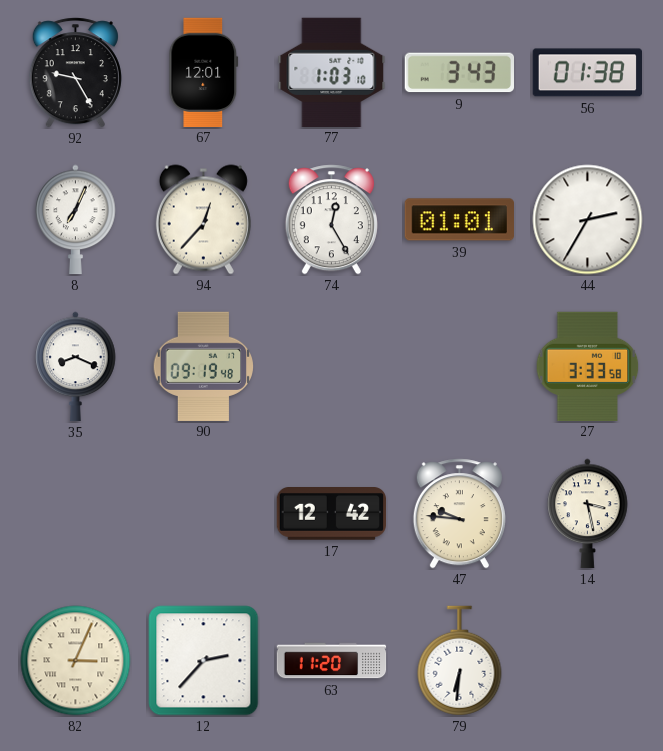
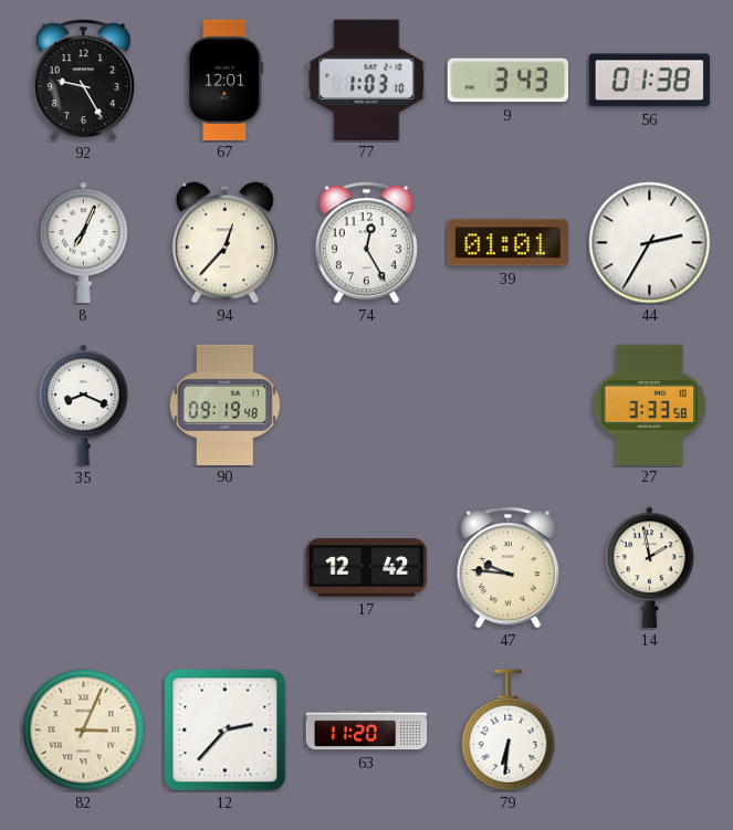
14: 3:28 -> 1:58 (650, 567)
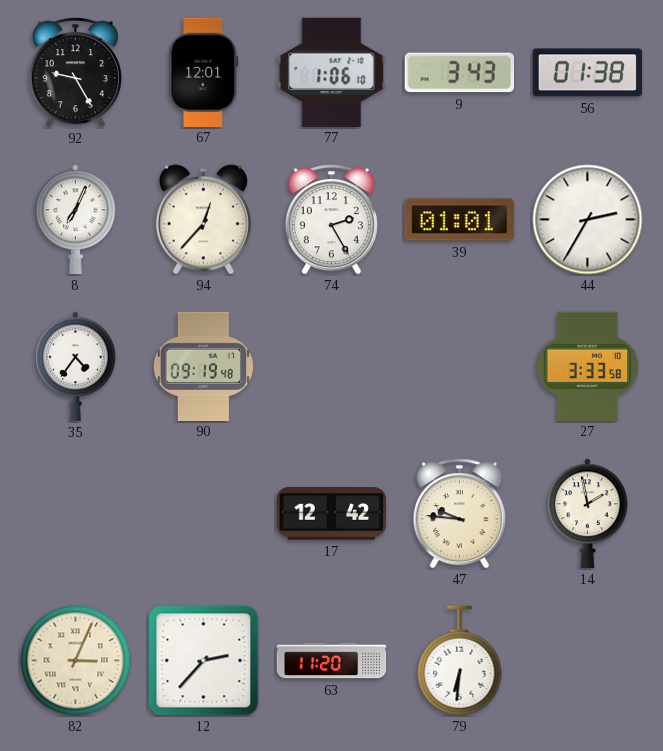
77: 1:03 -> 1:06 (332, 72)
74: 12:25 -> 2:25 (331, 220)
35: 8:19 -> 4:36 (76, 366)
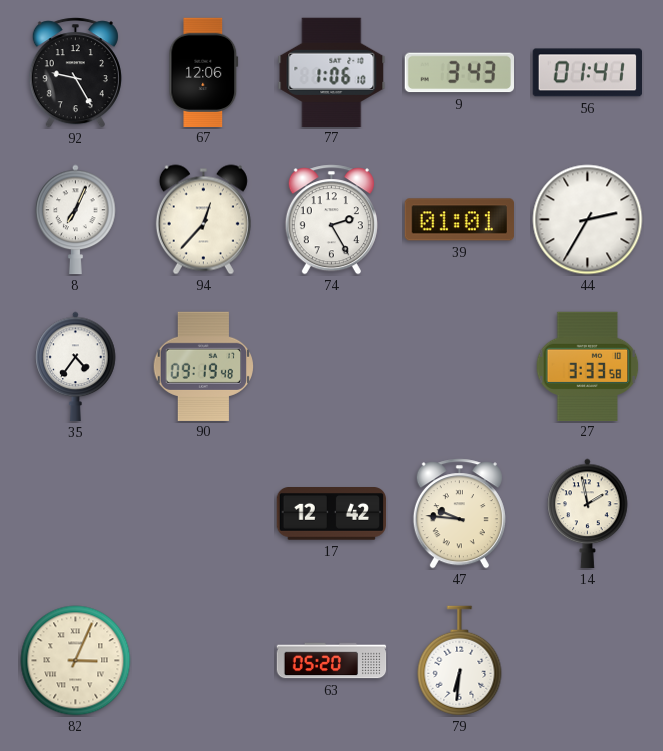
67: 12:01 -> 12:06 (204, 72)
56: 01:38 -> 01:41 (587, 73)
12: 2:37 -> none (204, 661)
63: 11:20 -> 05:20 (332, 661)
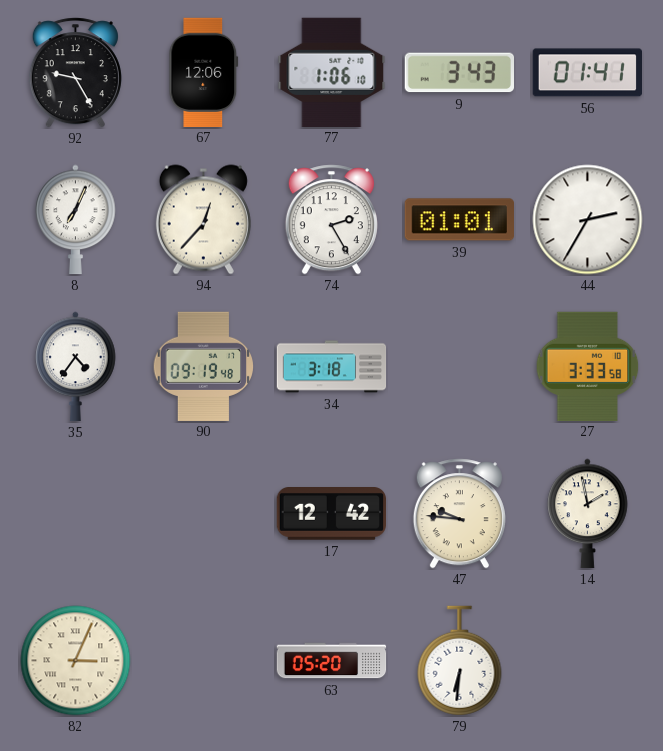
34: none -> 3:18 (332, 367)
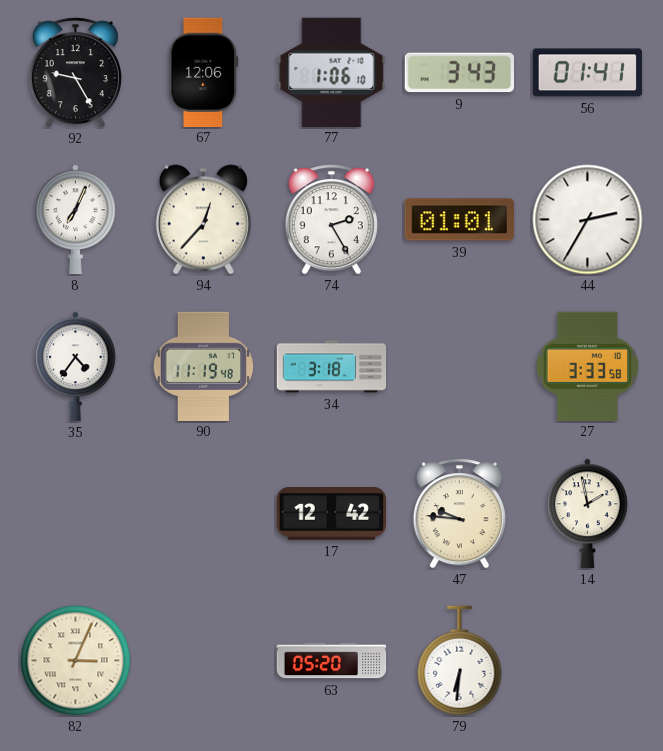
90: 09:19 -> 11:19 (204, 366)
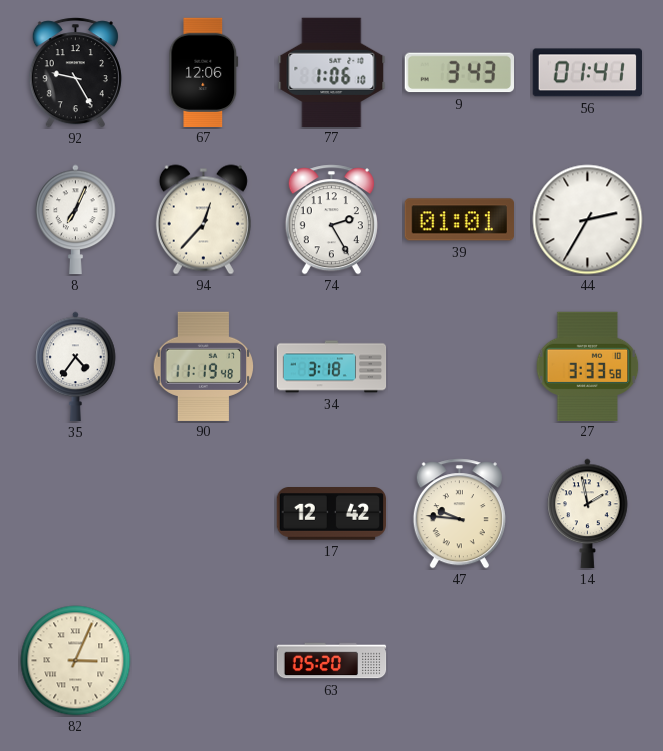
79: 6:31 -> none (460, 661)
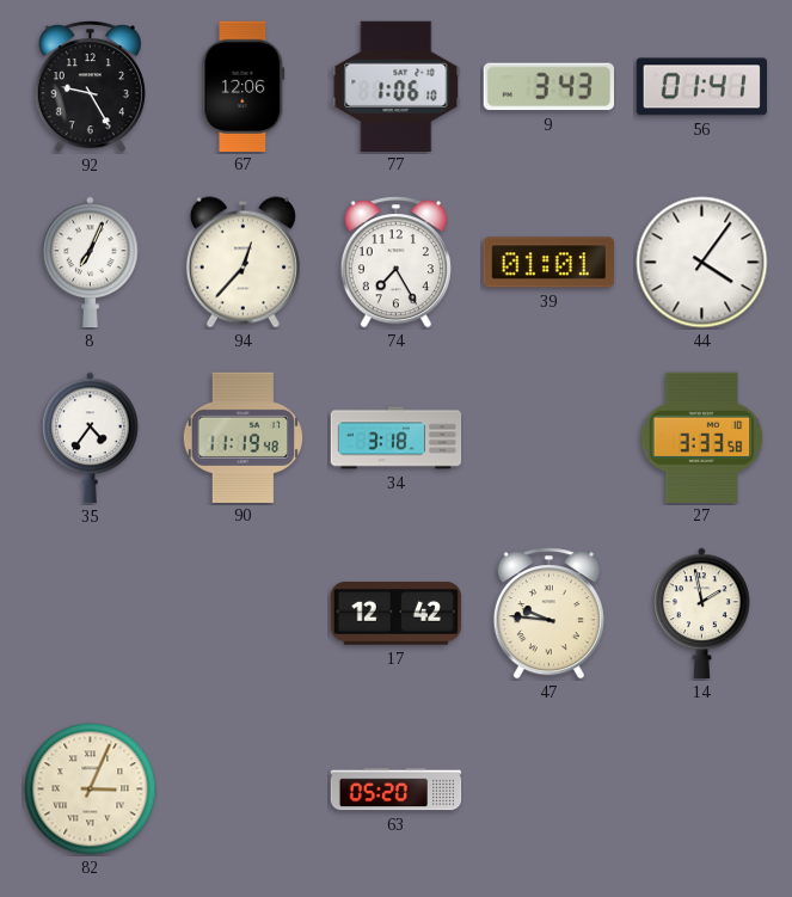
74: 2:25 -> 7:25 (395, 263)
44: 2:35 -> 4:06 (702, 263)
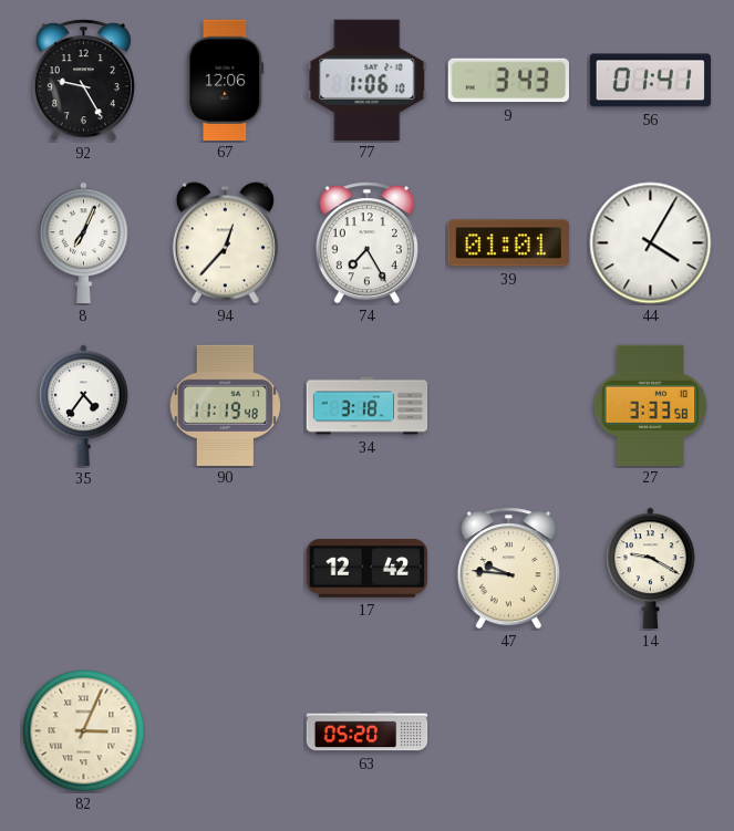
44: 4:06 -> 4:05 (651, 243)
14: 1:58 -> 9:20 (651, 568)
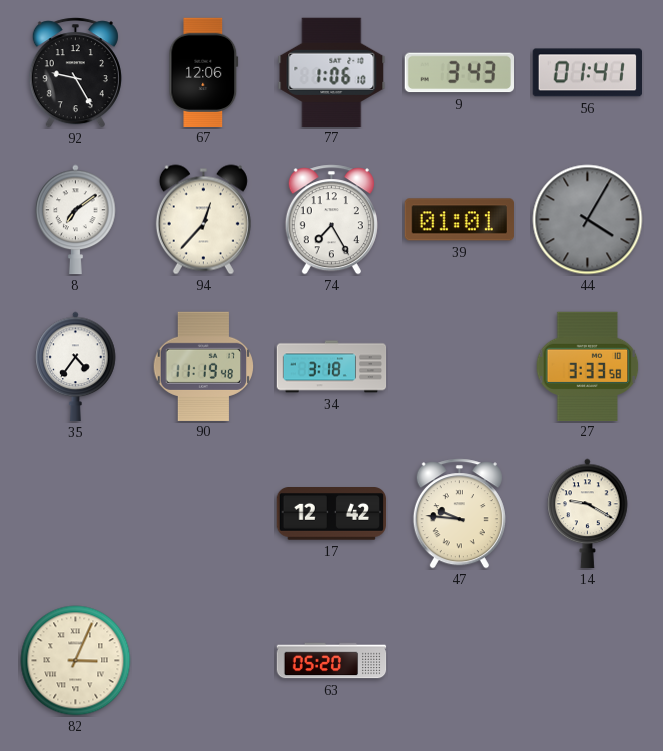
8: 7:04 -> 7:09 (76, 219)
44 dial: white -> grey (588, 220)
